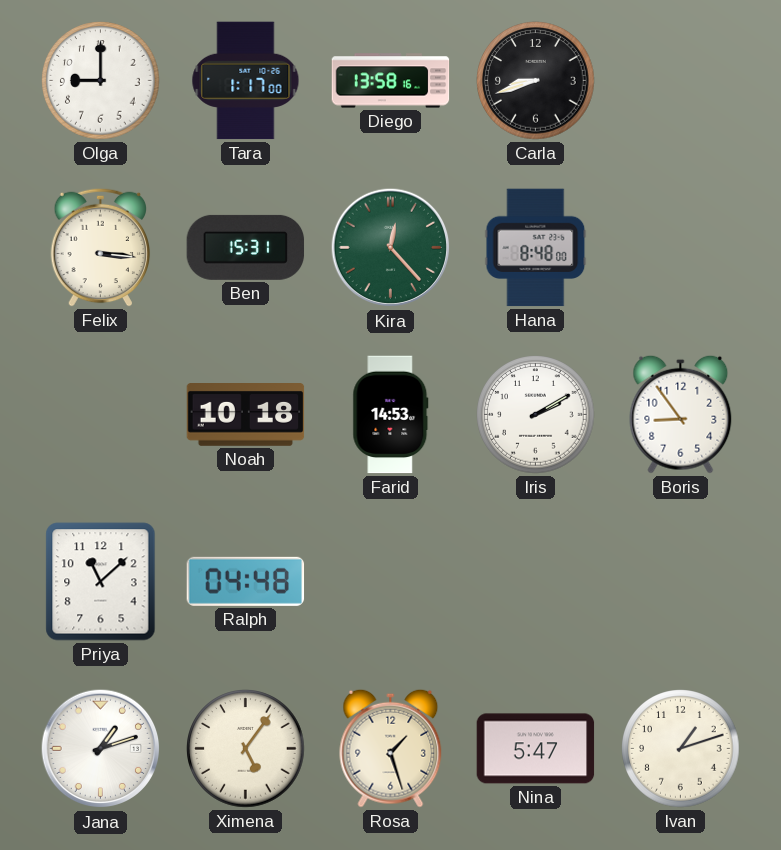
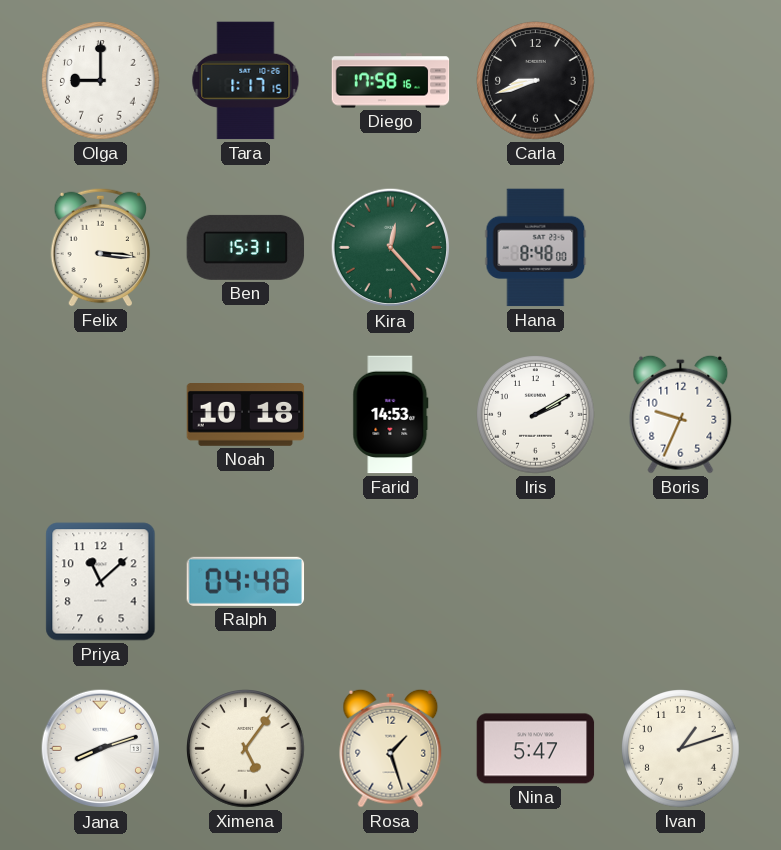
Tara: 1:17:00 -> 1:17:15 (246, 81)
Diego: 13:58 -> 17:58 (391, 81)
Boris: 8:54 -> 9:34 (681, 414)
Jana: 1:12 -> 8:12 (101, 749)
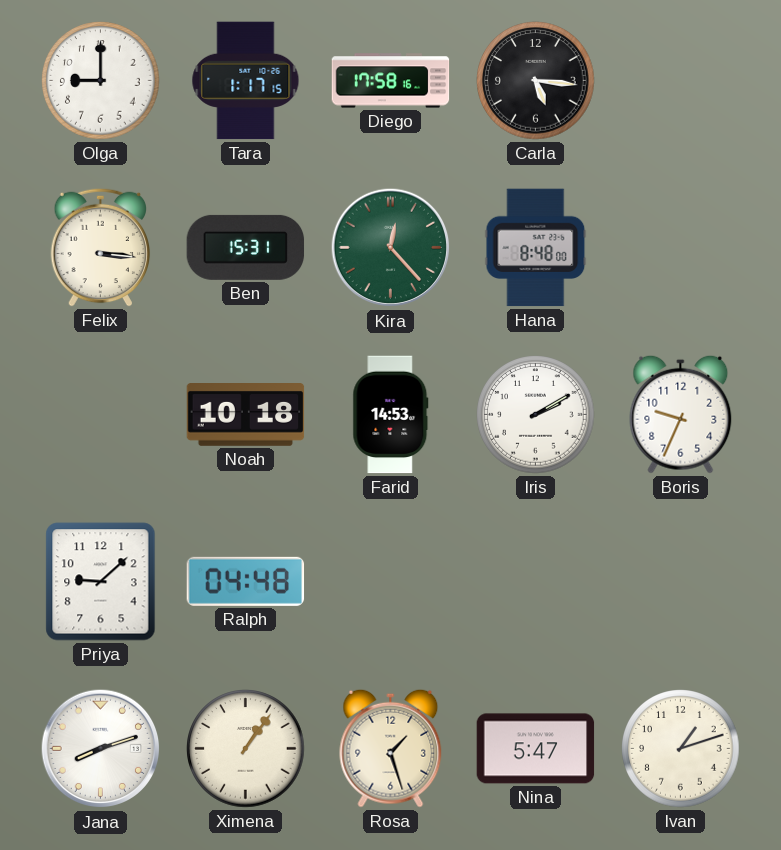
Carla: 8:42 -> 5:16 (536, 81)
Priya: 11:08 -> 9:08 (101, 582)
Ximena: 5:06 -> 1:06 (246, 749)
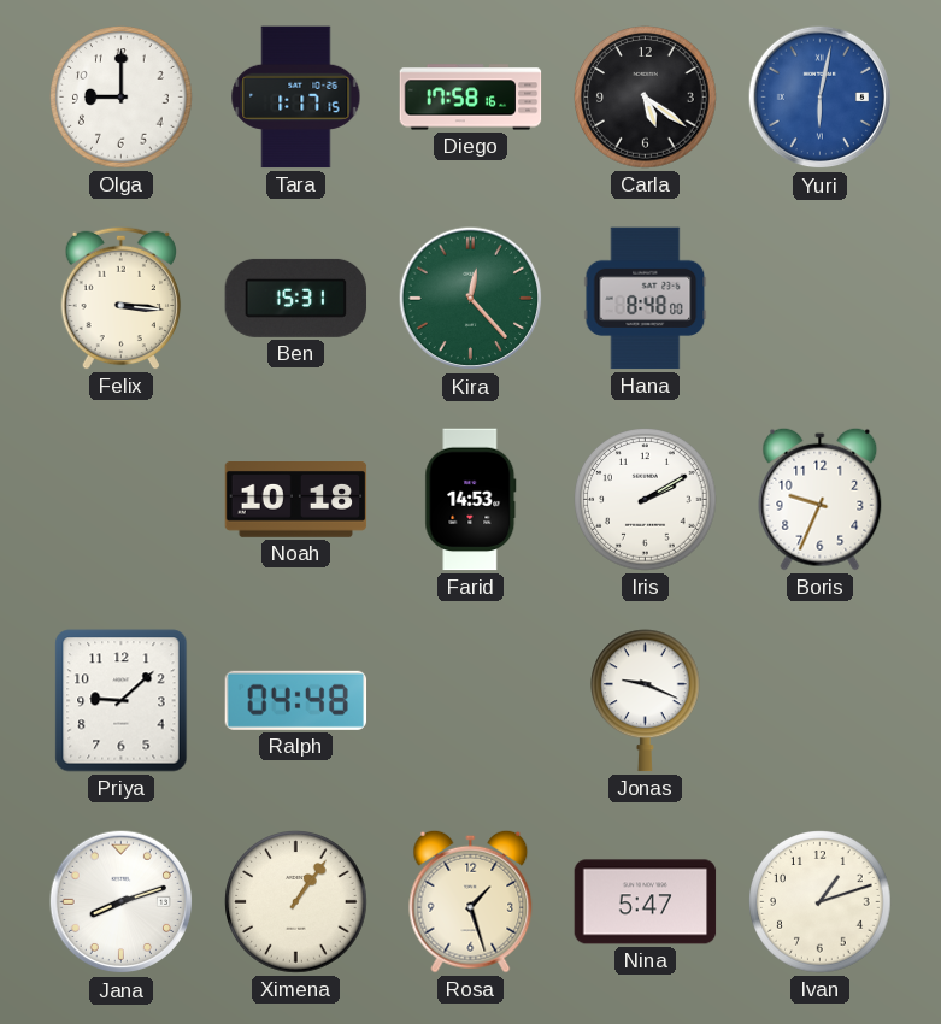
Carla: 5:16 -> 5:21 (646, 98)
Yuri: none -> 6:02 (821, 98)
Jonas: none -> 9:19 (646, 701)
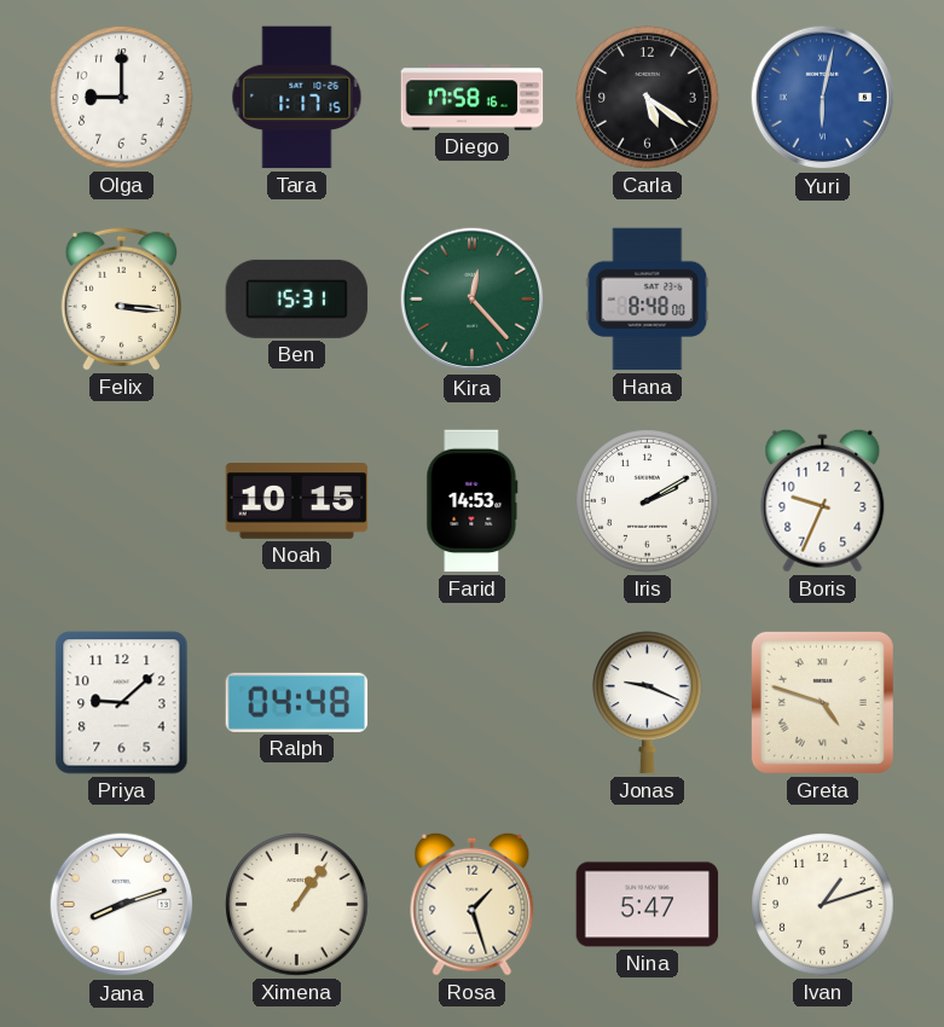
Noah: 10:18 -> 10:15 (297, 501)
Greta: none -> 4:48 (822, 702)
